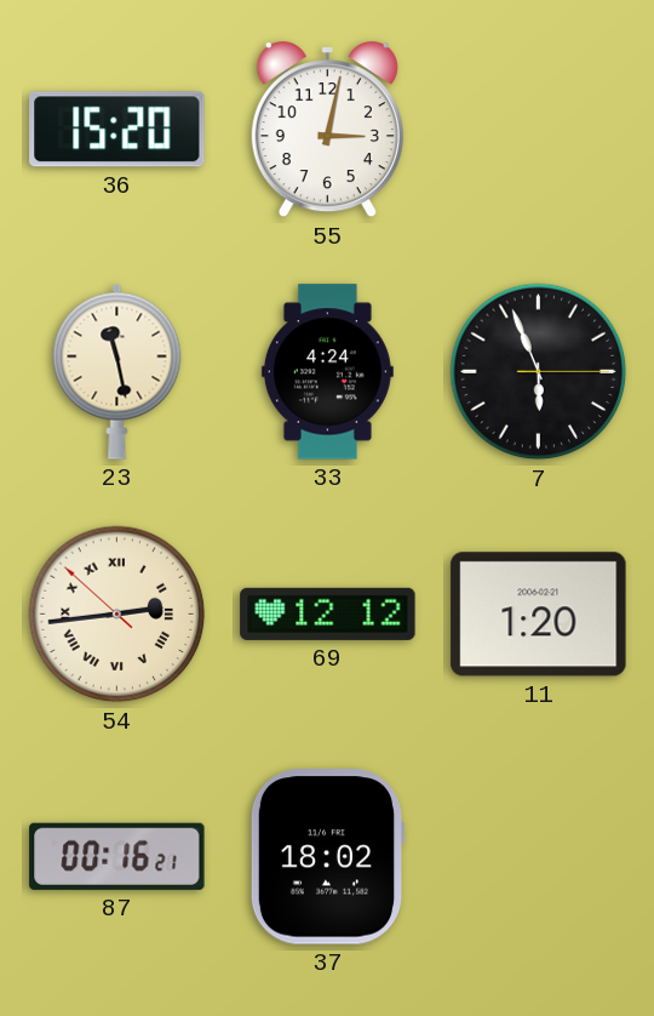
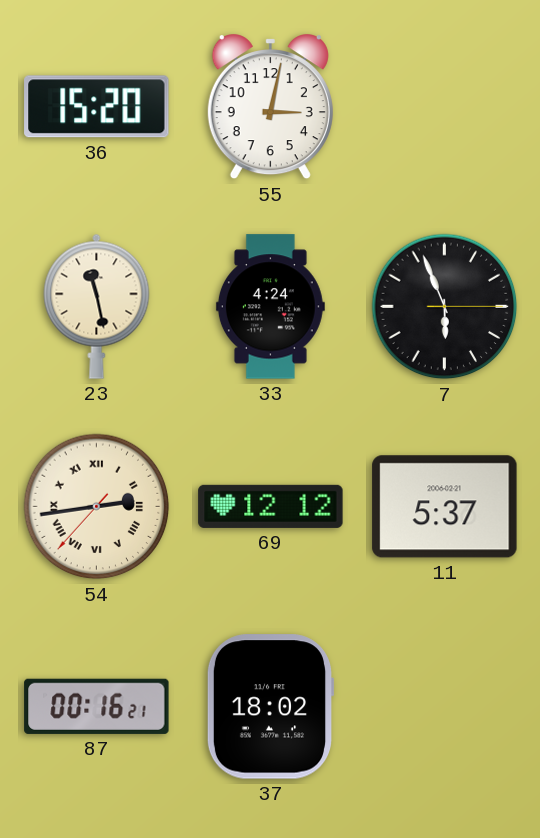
54: 2:43:52 -> 2:43:37 (97, 507)
11: 1:20 -> 5:37 (445, 507)
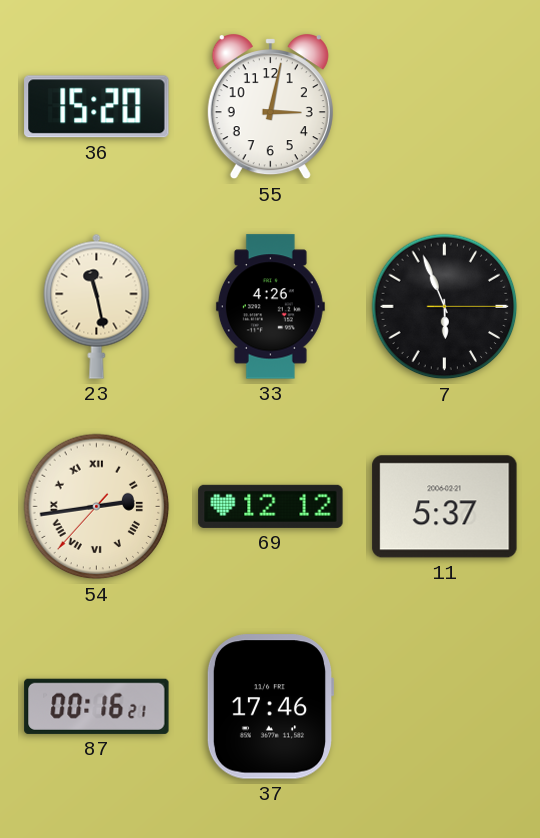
33: 4:24 -> 4:26 (270, 307)
37: 18:02 -> 17:46 (270, 707)
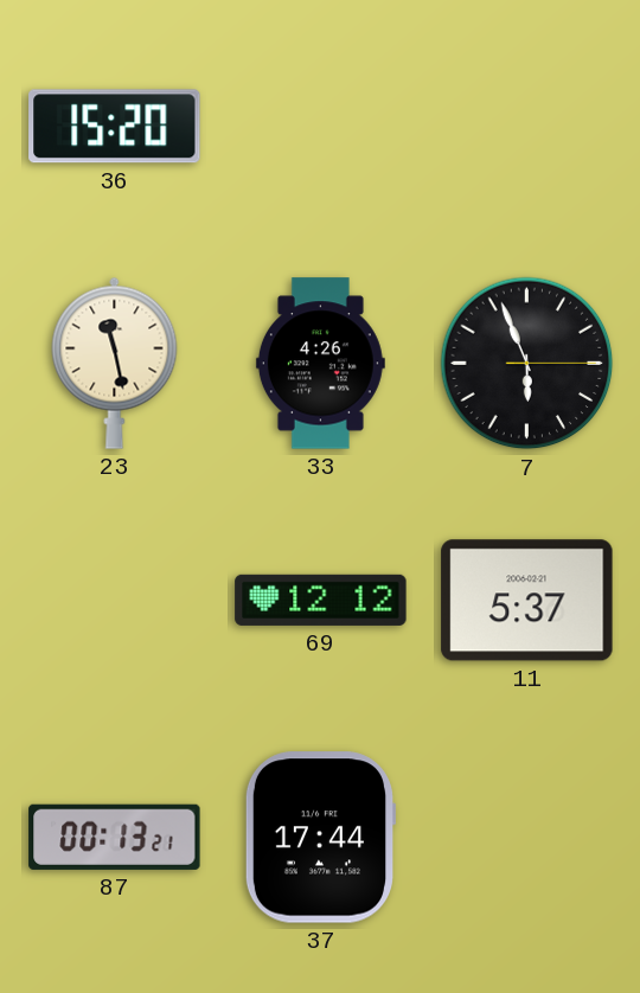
55: 3:02 -> none (270, 107)
54: 2:43 -> none (97, 507)
87: 00:16 -> 00:13 (115, 837)
37: 17:46 -> 17:44 (320, 838)
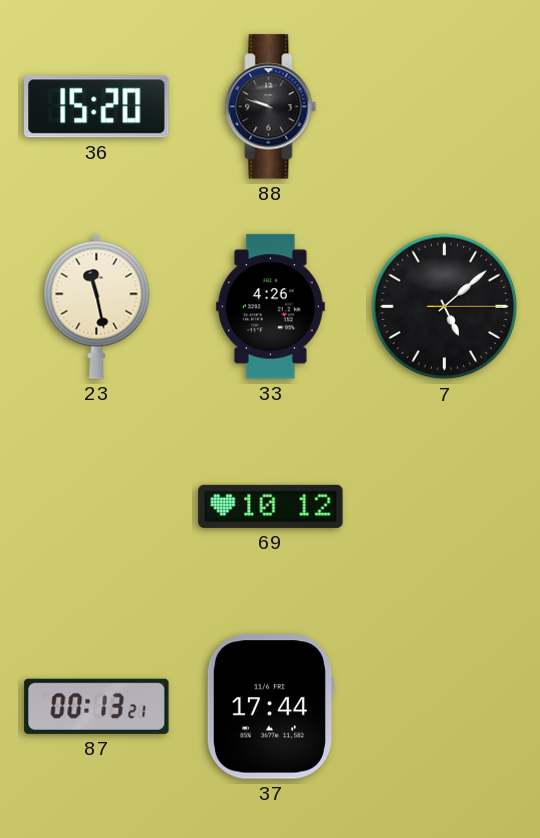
88: none -> 9:48 (271, 107)
7: 5:56 -> 5:08 (445, 307)
69: 12:12 -> 10:12 (271, 506)
11: 5:37 -> none (527, 601)
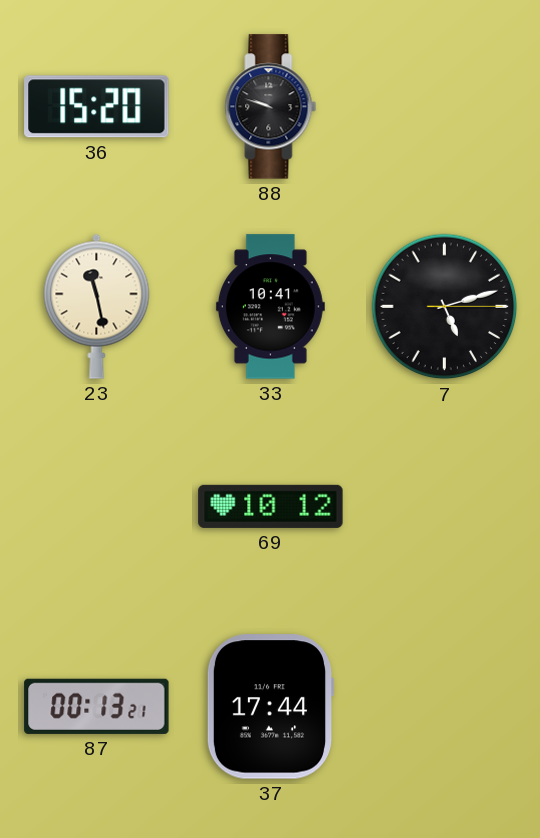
33: 4:26 -> 10:41 (270, 307)
7: 5:08 -> 5:12 (445, 307)
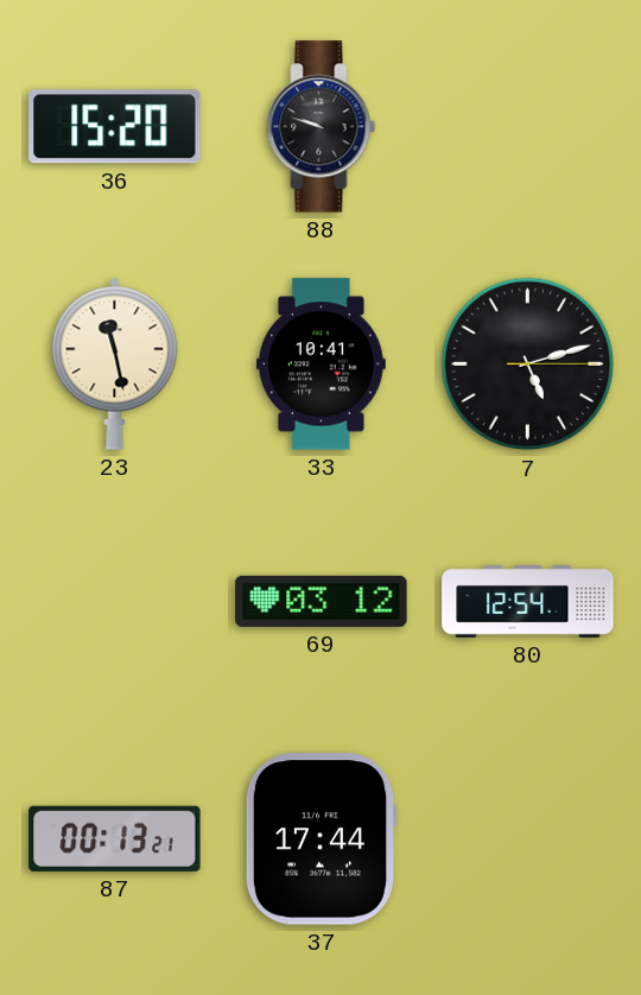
69: 10:12 -> 03:12 (322, 601)
80: none -> 12:54 (528, 602)
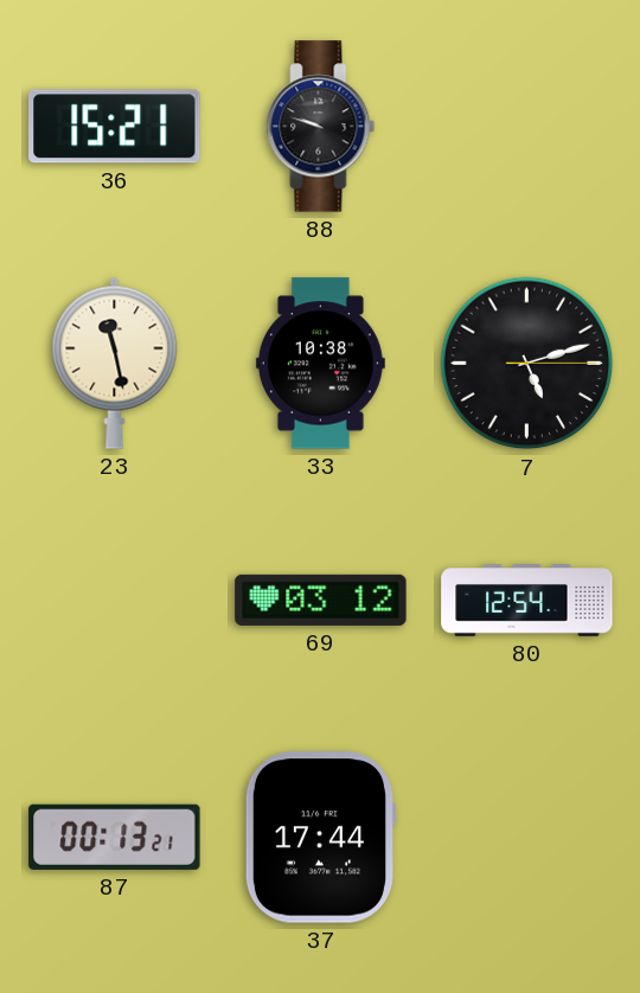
36: 15:20 -> 15:21 (115, 127)
33: 10:41 -> 10:38 (320, 364)
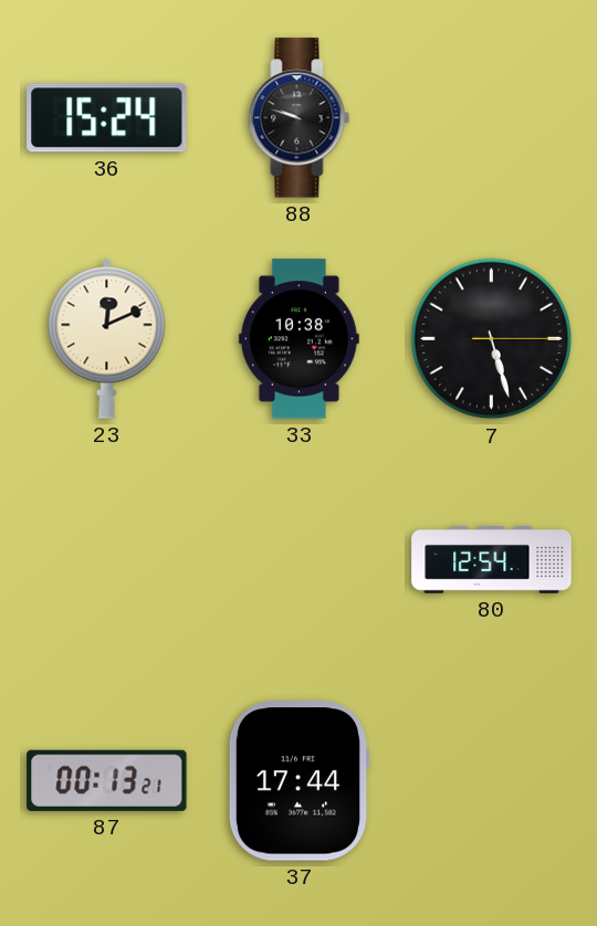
36: 15:21 -> 15:24 (107, 118)
23: 11:28 -> 12:11 (107, 338)
7: 5:12 -> 5:27 (492, 339)
69: 03:12 -> none (321, 600)
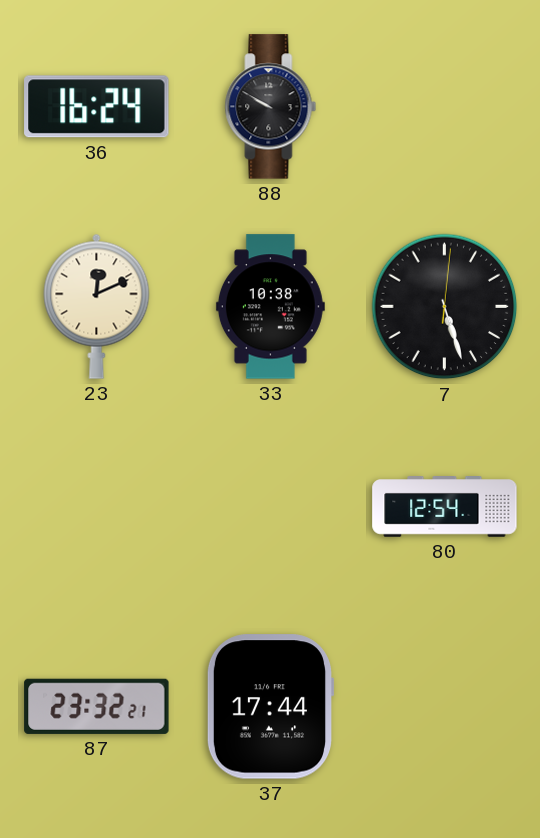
36: 15:24 -> 16:24 (97, 107)
88: 9:48 -> 9:50 (271, 107)
7: 5:27:15 -> 5:27:01 (445, 307)
87: 00:13 -> 23:32 (97, 706)
